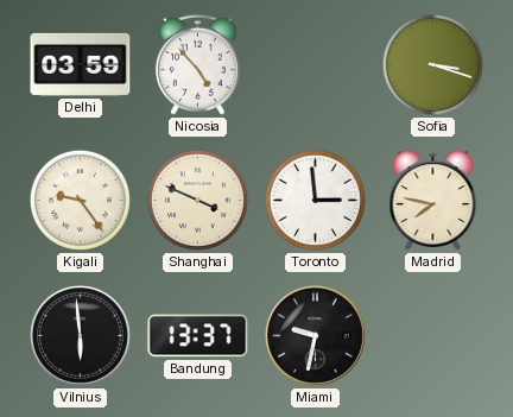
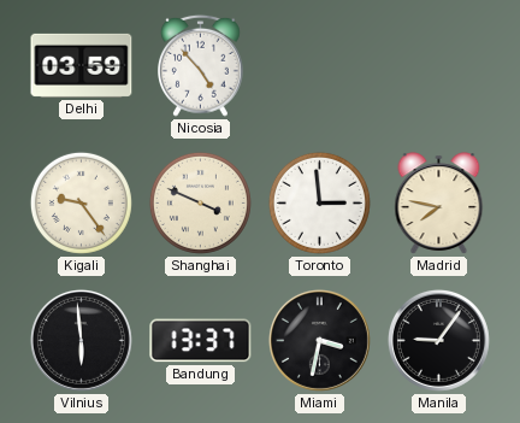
Sofia: 3:18 -> none (432, 64)
Miami: 9:32 -> 3:32 (319, 340)
Manila: none -> 9:06 (438, 340)
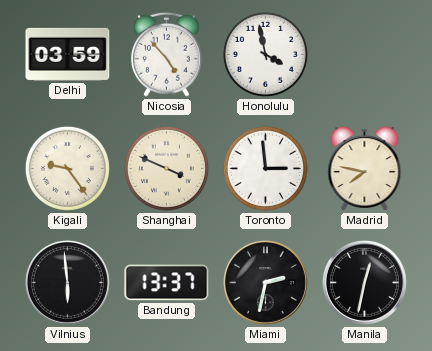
Honolulu: none -> 3:58 (265, 54)
Miami: 3:32 -> 2:32 (265, 282)
Manila: 9:06 -> 12:32 (364, 282)
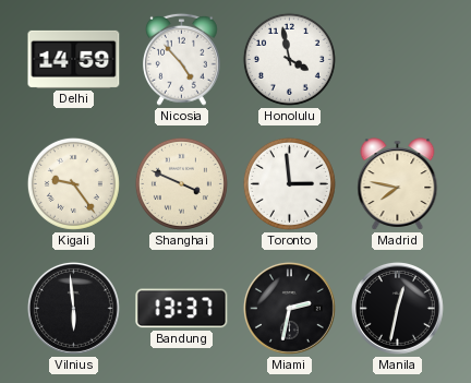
Delhi: 03:59 -> 14:59 (74, 59)
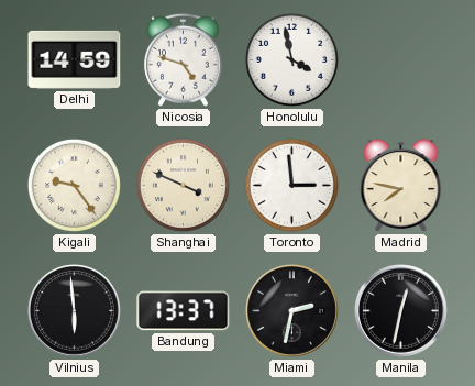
Nicosia: 4:53 -> 4:48 (184, 59)
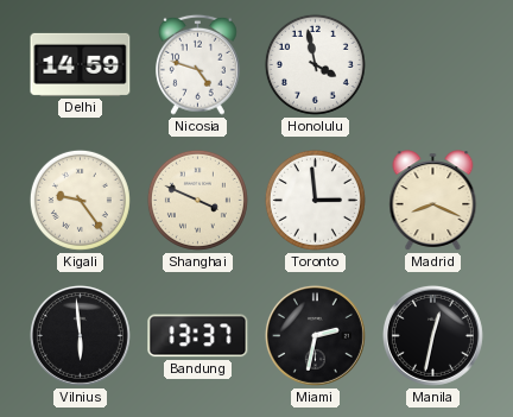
Madrid: 7:47 -> 8:19 (433, 201)
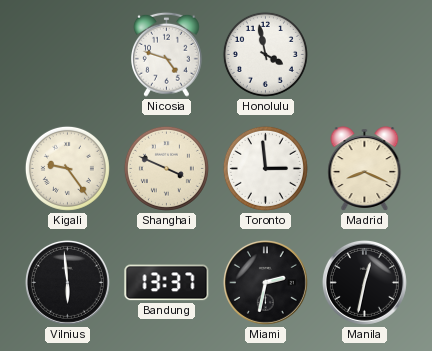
Delhi: 14:59 -> none (81, 64)
